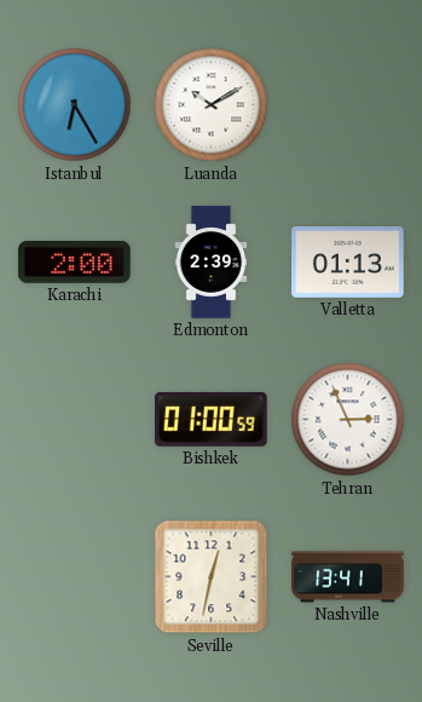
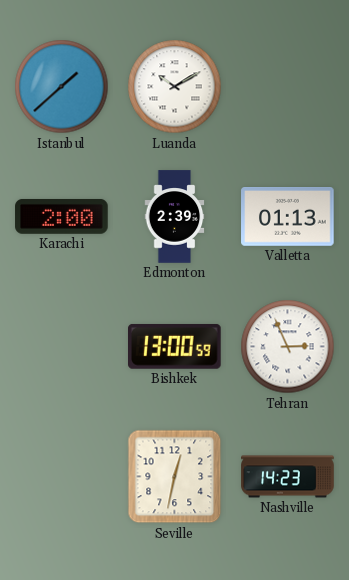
Istanbul: 6:25 -> 1:38 (62, 87)
Bishkek: 01:00 -> 13:00 (175, 346)
Nashville: 13:41 -> 14:23 (288, 477)
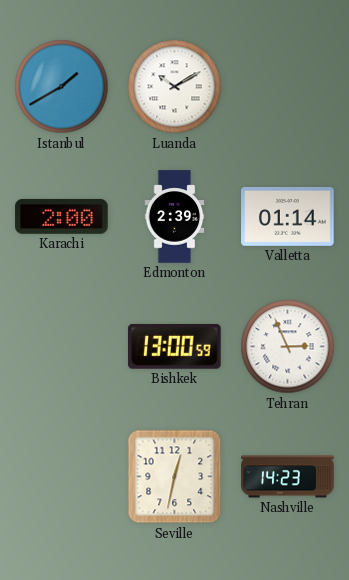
Istanbul: 1:38 -> 1:40 (62, 87)
Valletta: 01:13 -> 01:14 (288, 217)
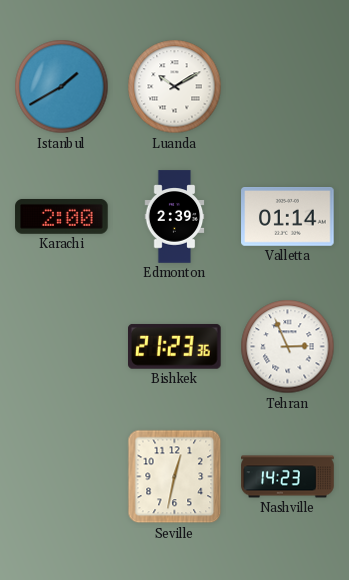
Bishkek: 13:00 -> 21:23 (175, 346)
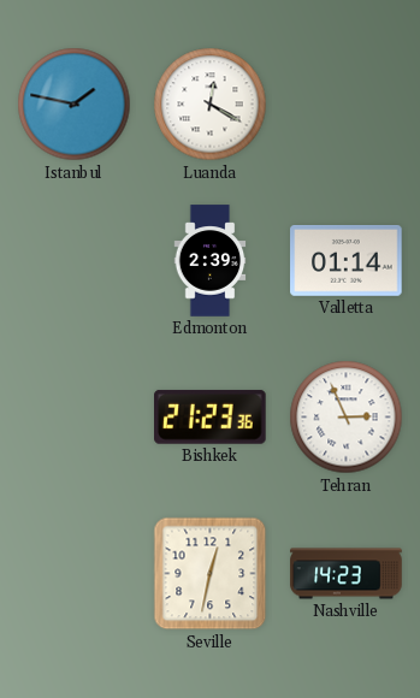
Istanbul: 1:40 -> 1:47 (75, 105)
Luanda: 10:10 -> 12:20 (211, 105)
Karachi: 2:00 -> none (62, 216)
